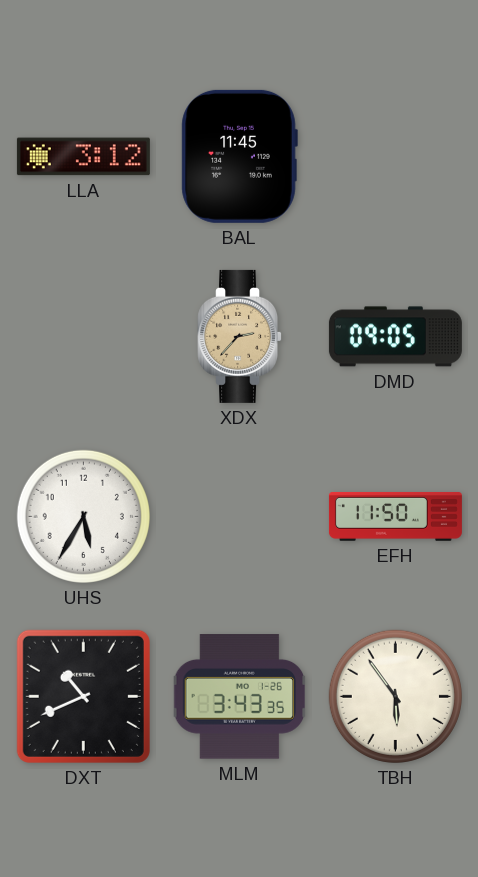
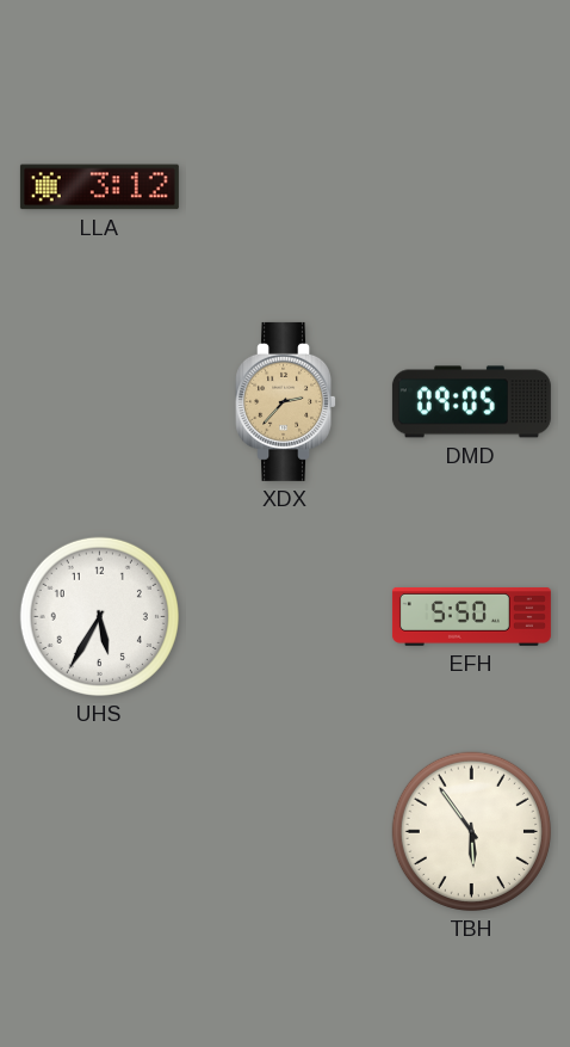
BAL: 11:45 -> none (239, 156)
EFH: 11:50 -> 5:50 (471, 616)
DXT: 10:41 -> none (83, 696)
MLM: 3:43 -> none (240, 697)
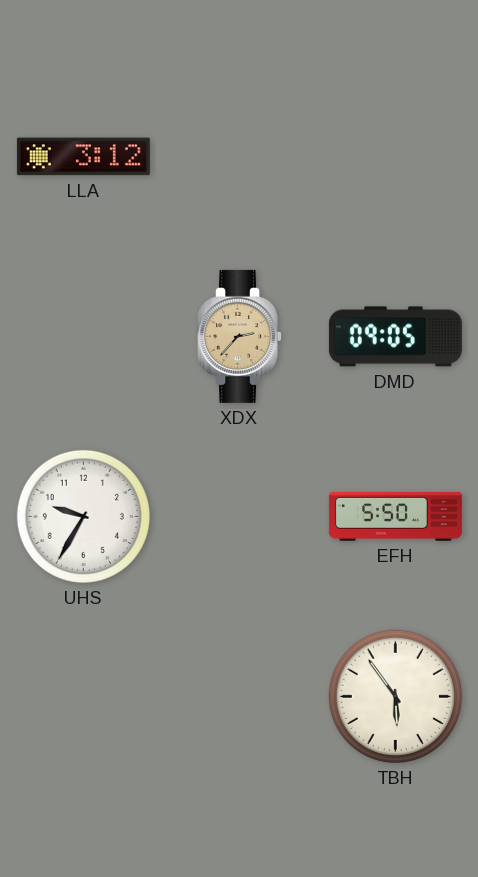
UHS: 5:35 -> 9:35 (83, 516)
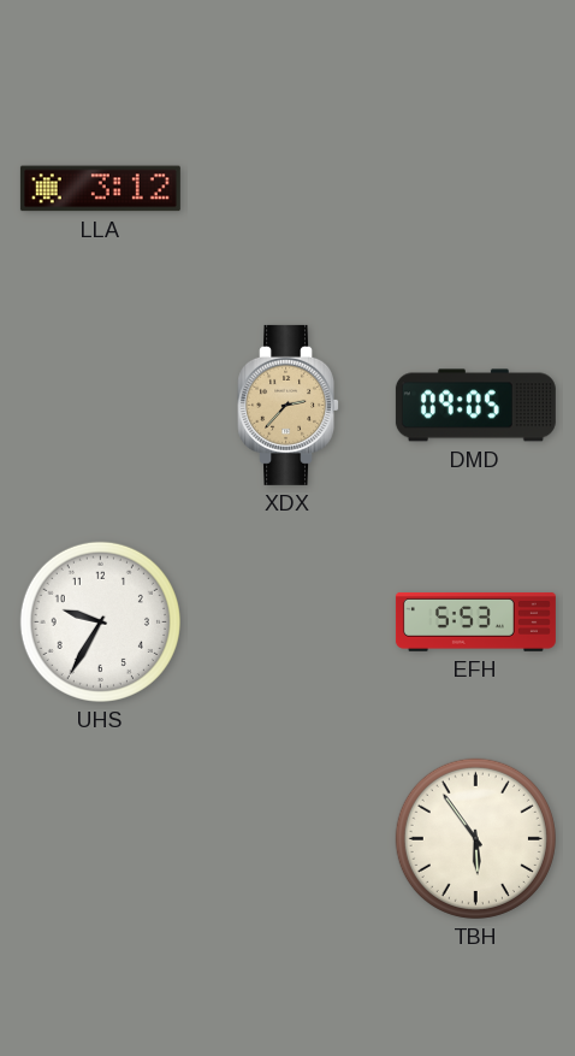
EFH: 5:50 -> 5:53 (475, 621)
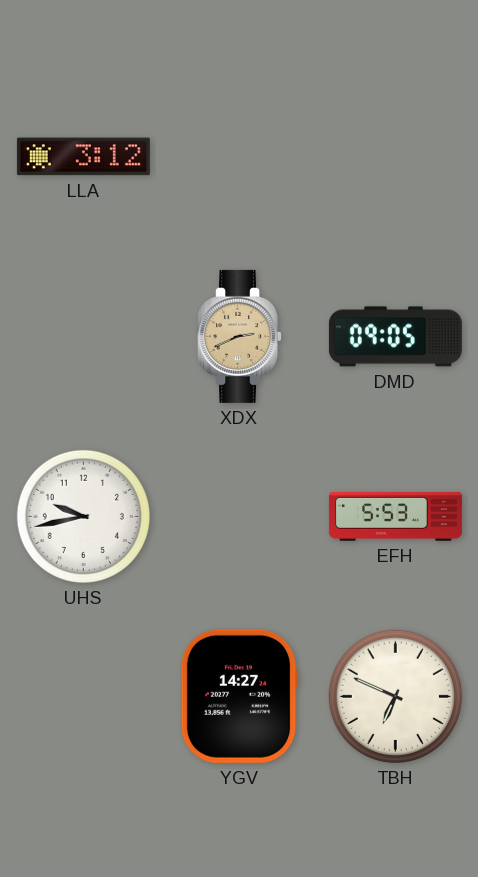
XDX: 2:37 -> 2:41 (240, 336)
UHS: 9:35 -> 9:43 (83, 516)
YGV: none -> 14:27 (239, 696)
TBH: 5:54 -> 6:49 (395, 696)
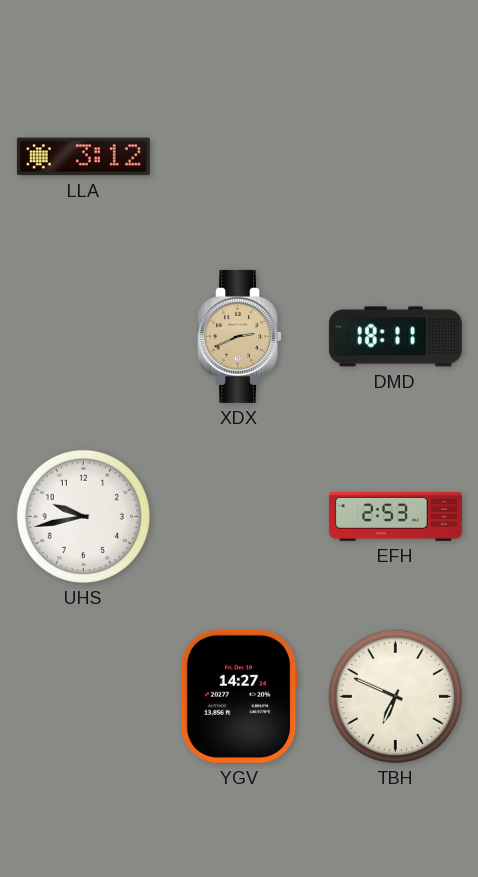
DMD: 09:05 -> 18:11 (395, 337)
EFH: 5:53 -> 2:53 (395, 516)
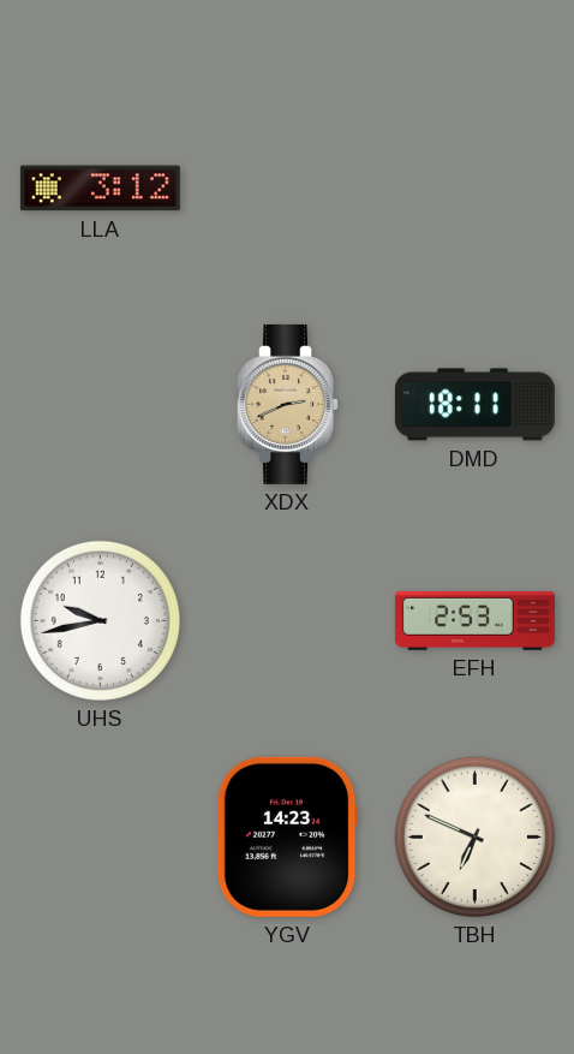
YGV: 14:27 -> 14:23 (287, 836)
